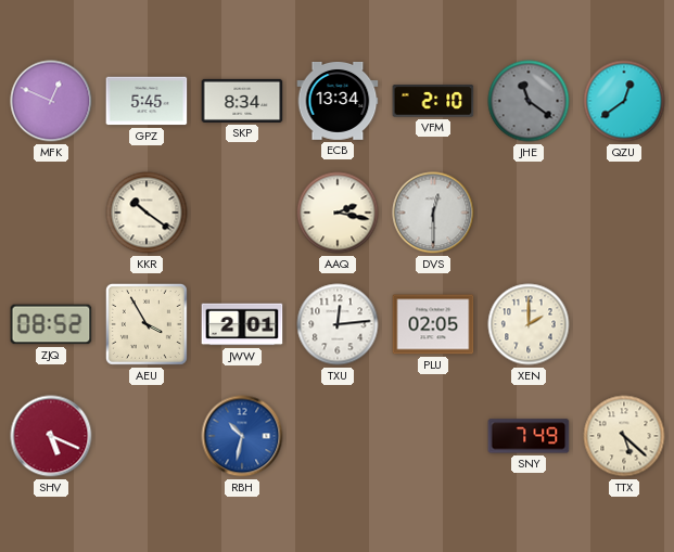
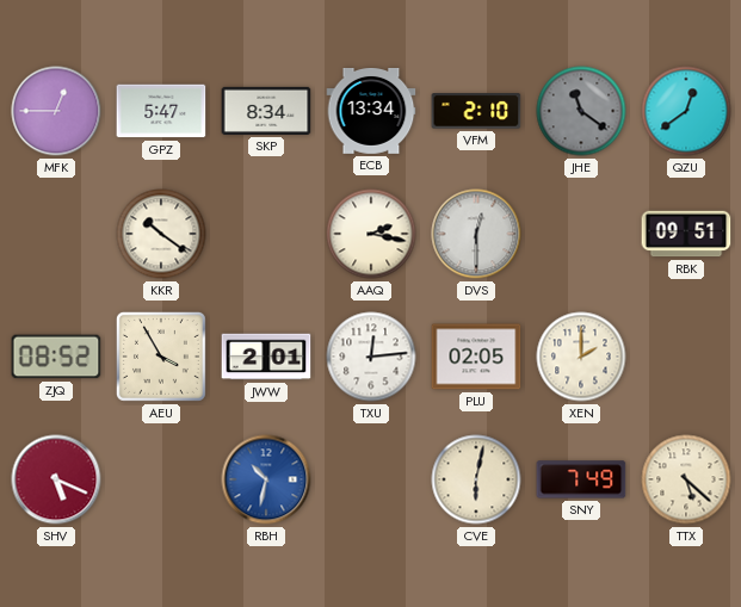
MFK: 12:49 -> 12:45 (56, 111)
GPZ: 5:45 -> 5:47 (161, 111)
RBK: none -> 09:51 (686, 234)
CVE: none -> 6:02 (476, 479)
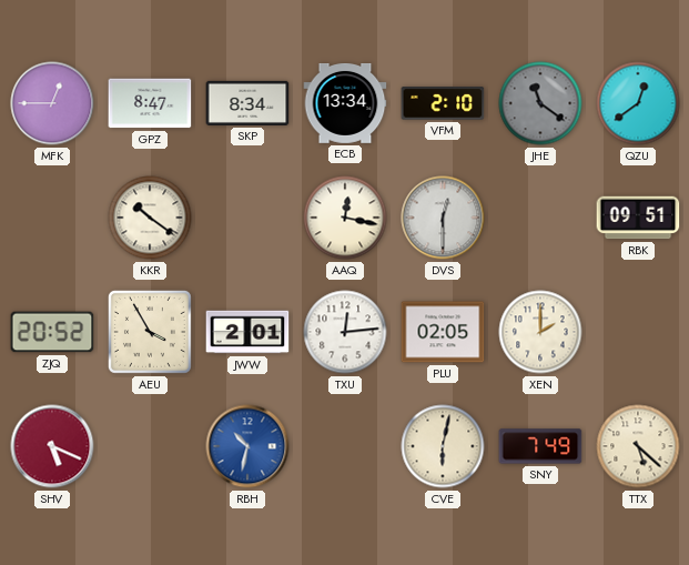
GPZ: 5:47 -> 8:47 (150, 103)
AAQ: 2:17 -> 12:17 (345, 218)
ZJQ: 08:52 -> 20:52 (52, 332)
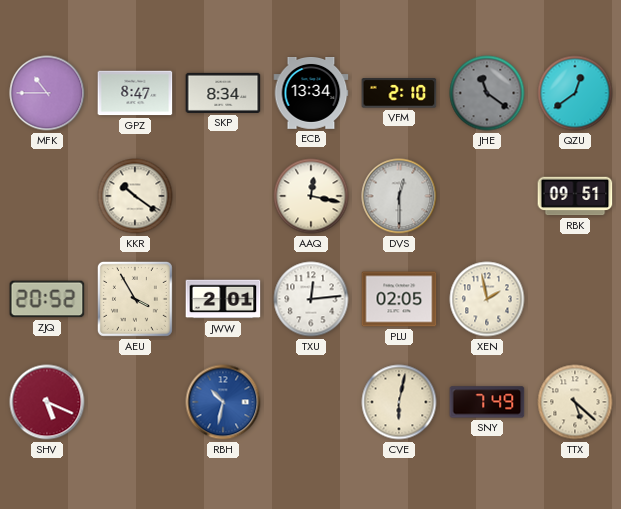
MFK: 12:45 -> 10:45 (47, 93)
XEN: 2:00 -> 1:58 (487, 299)
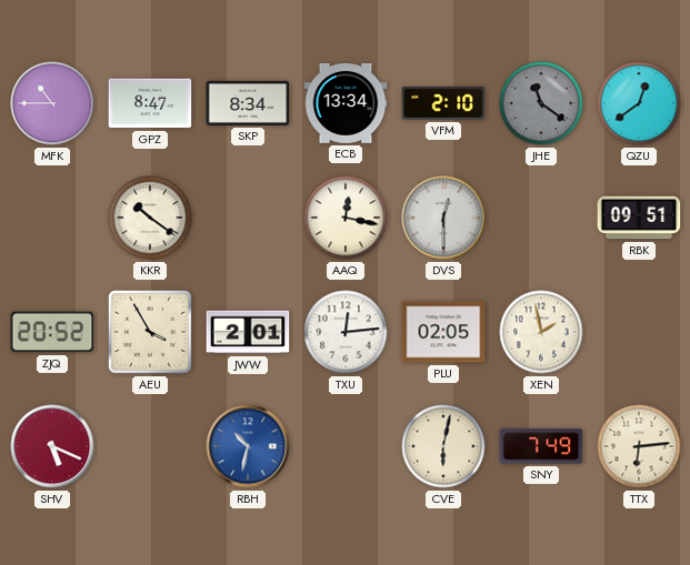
TTX: 5:22 -> 6:14 (639, 446)
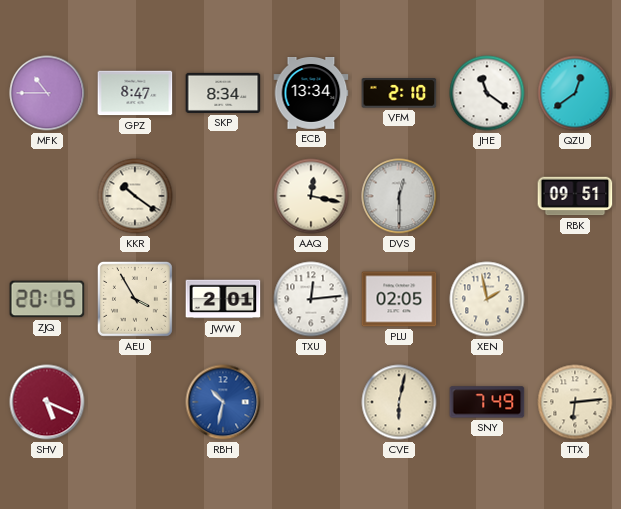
JHE dial: grey -> white (487, 93)
ZJQ: 20:52 -> 20:15 (47, 299)
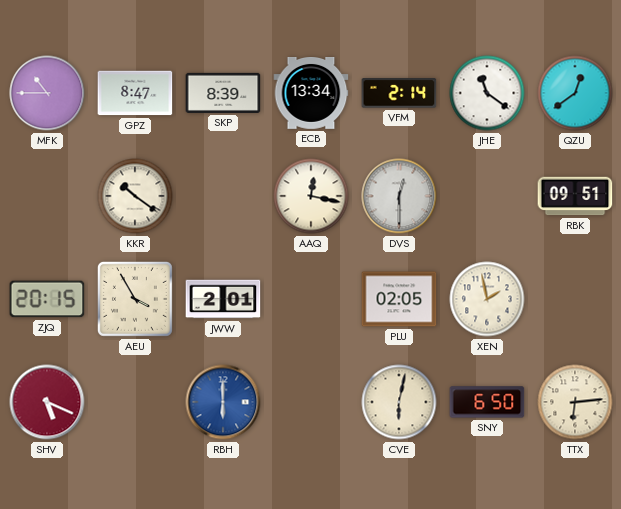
SKP: 8:34 -> 8:39 (223, 93)
VFM: 2:10 -> 2:14 (399, 93)
TXU: 12:14 -> none (311, 299)
RBH: 10:32 -> 6:00 (223, 402)
SNY: 7:49 -> 6:50 (487, 402)
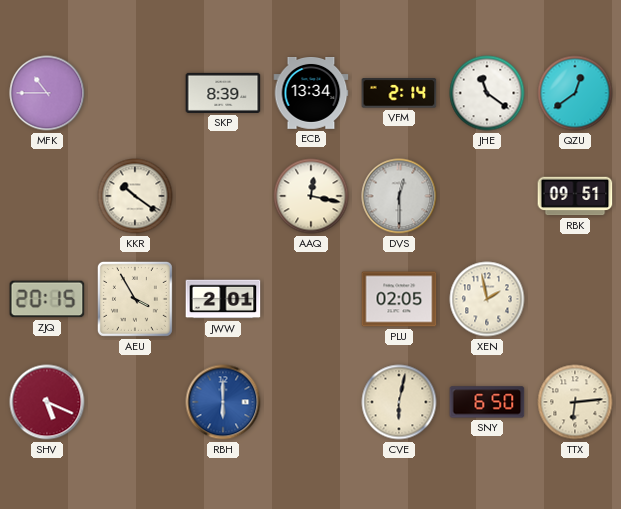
GPZ: 8:47 -> none (135, 93)
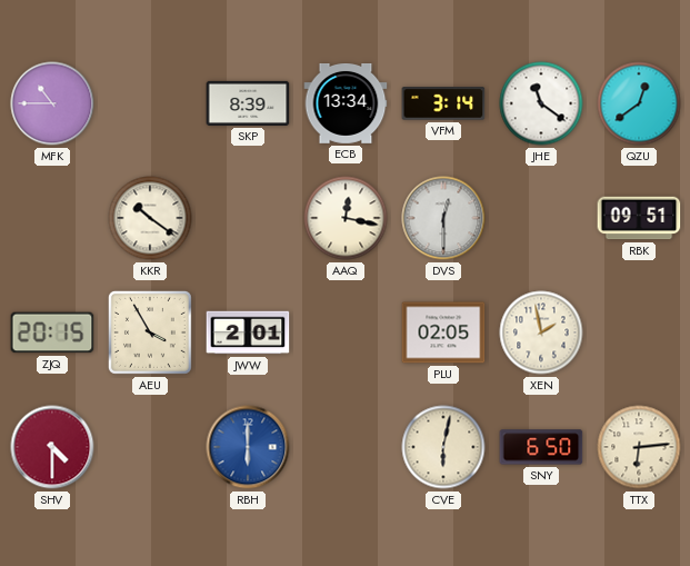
VFM: 2:14 -> 3:14 (443, 103)
SHV: 5:19 -> 4:30 (52, 447)
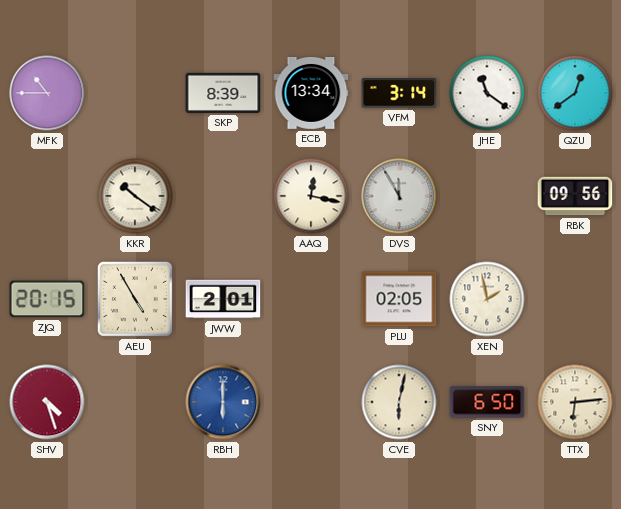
DVS: 12:30 -> 11:55 (399, 196)
RBK: 09:51 -> 09:56 (575, 196)
AEU: 3:55 -> 4:55 (135, 299)
SHV: 4:30 -> 4:27 (47, 402)
